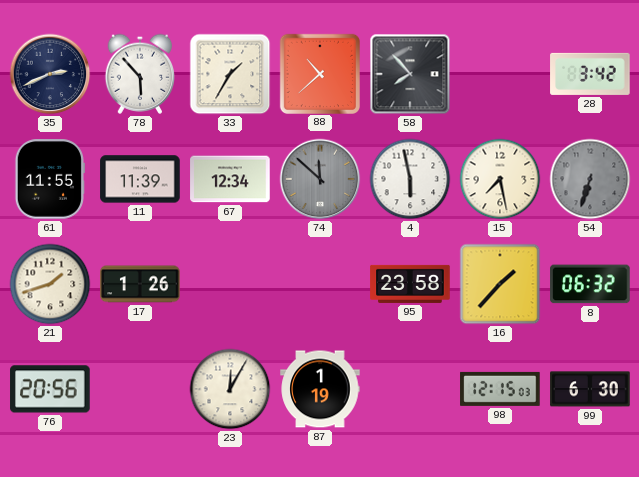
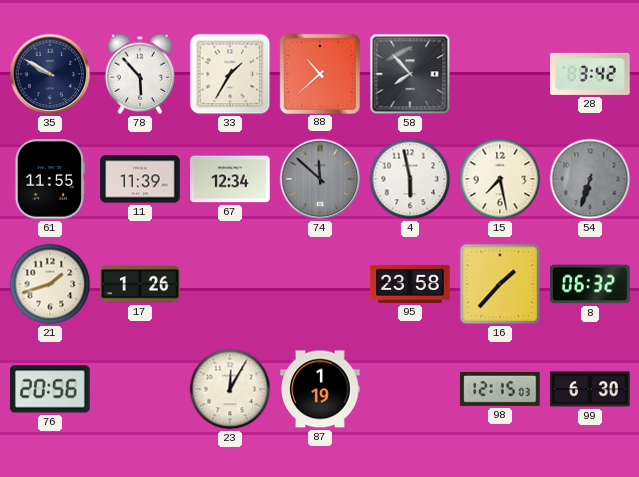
35: 2:41 -> 9:50 (50, 74)
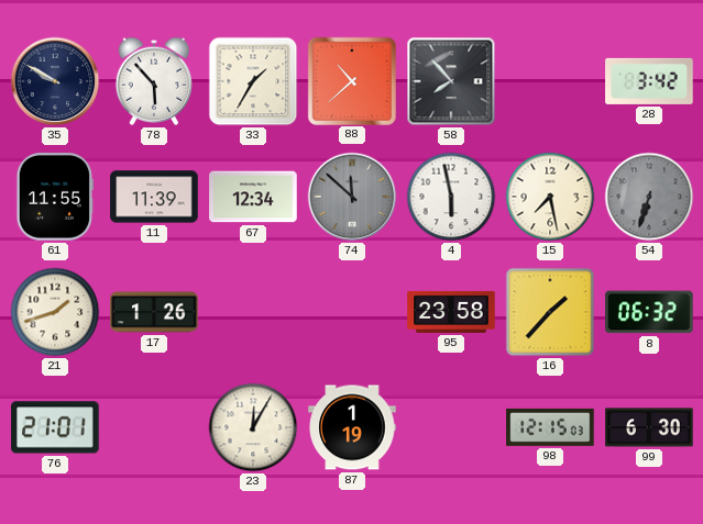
76: 20:56 -> 21:01 (55, 427)
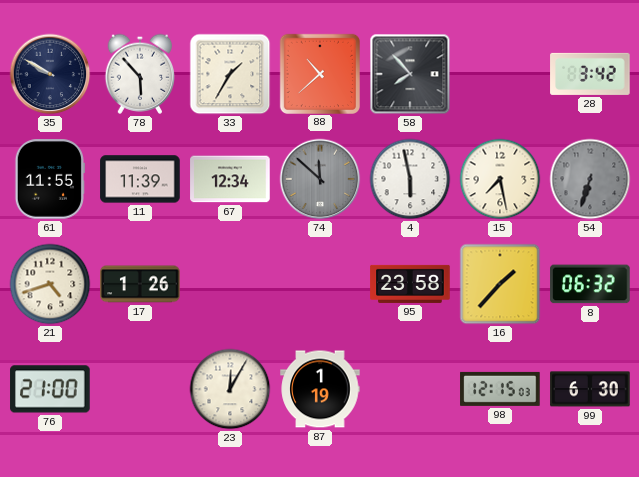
21: 1:42 -> 4:42 (50, 284)
76: 21:01 -> 21:00 (50, 389)
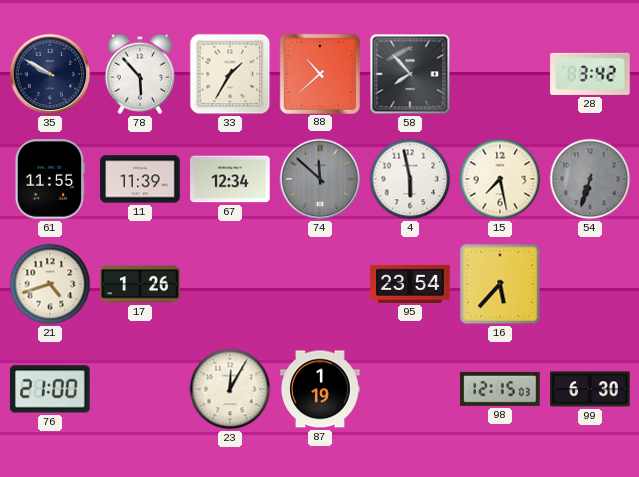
95: 23:58 -> 23:54 (410, 284)
16: 1:37 -> 5:37 (500, 284)
8: 06:32 -> none (590, 284)
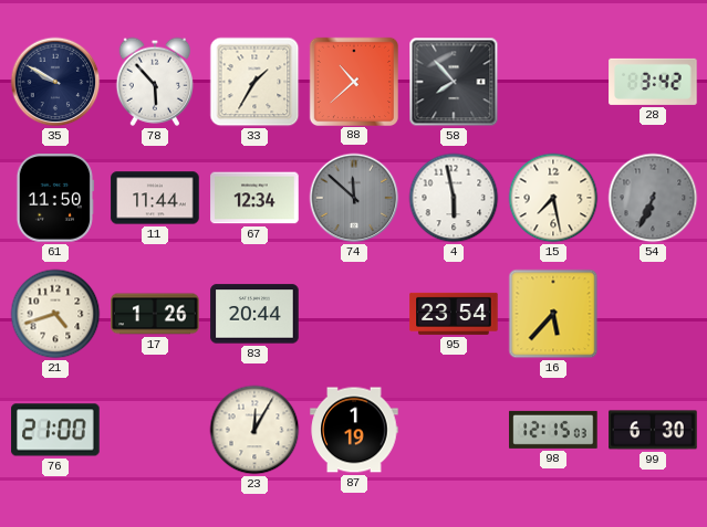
61: 11:55 -> 11:50 (54, 198)
11: 11:39 -> 11:44 (155, 198)
54: 6:33 -> 6:34 (653, 198)
83: none -> 20:44 (254, 314)
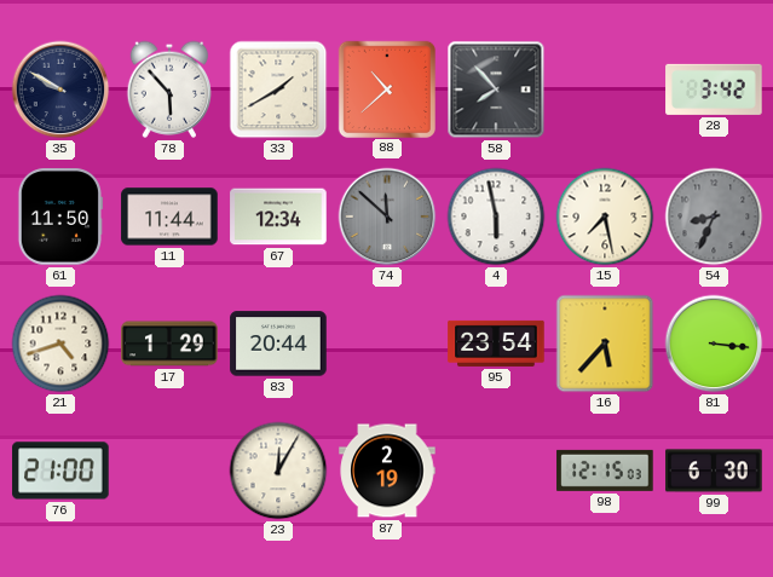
33: 1:35 -> 1:40 (278, 90)
54: 6:34 -> 8:34 (714, 217)
17: 1:26 -> 1:29 (169, 344)
81: none -> 3:16 (714, 344)
87: 1:19 -> 2:19 (387, 471)
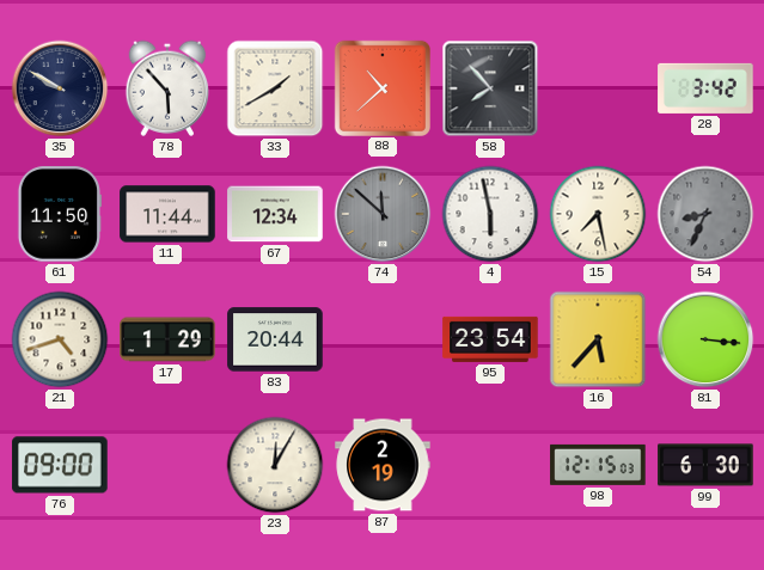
76: 21:00 -> 09:00 (60, 465)
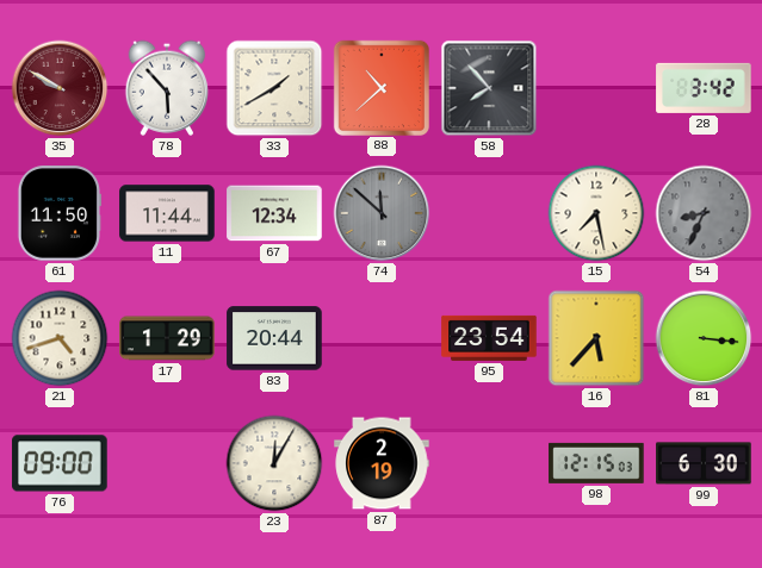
35 dial: navy -> burgundy (60, 88)
4: 5:58 -> none (490, 214)
